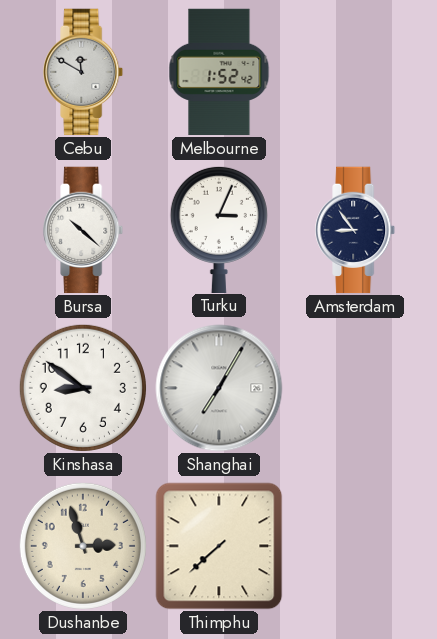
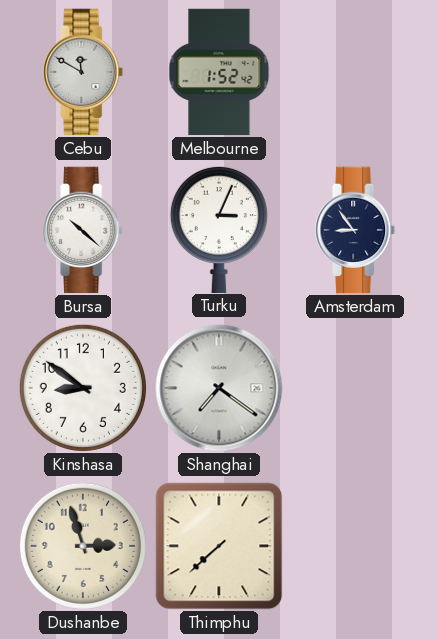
Shanghai: 7:05 -> 7:21 (219, 388)
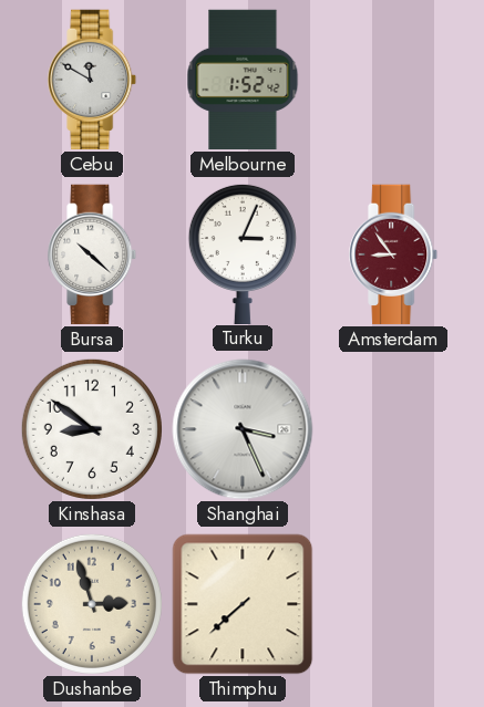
Amsterdam dial: navy -> burgundy (394, 254)
Shanghai: 7:21 -> 3:26 (243, 429)
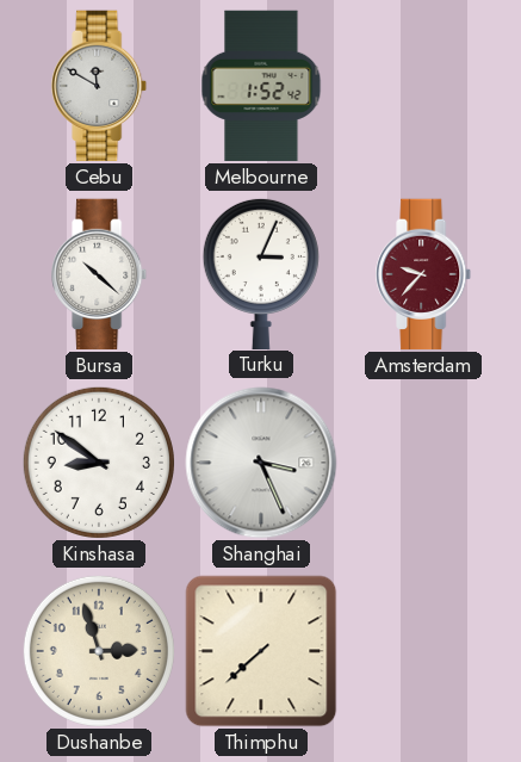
Amsterdam: 8:54 -> 9:37 (424, 274)
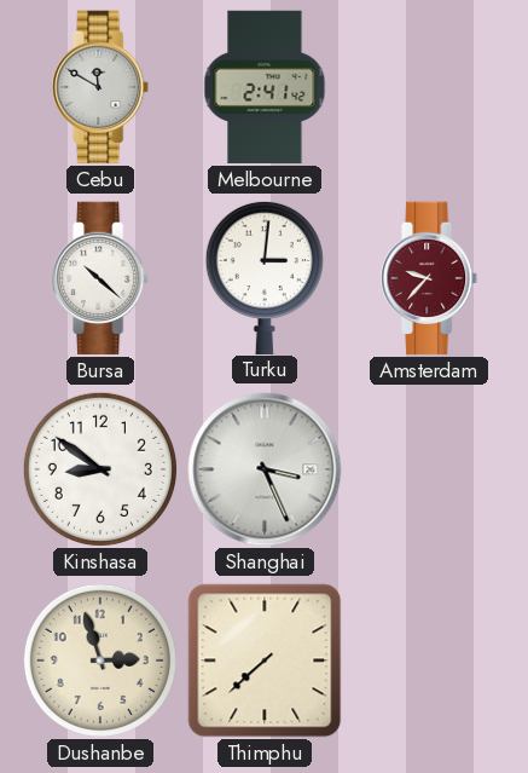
Melbourne: 1:52 -> 2:41 (265, 87)
Turku: 3:04 -> 3:01 (265, 277)
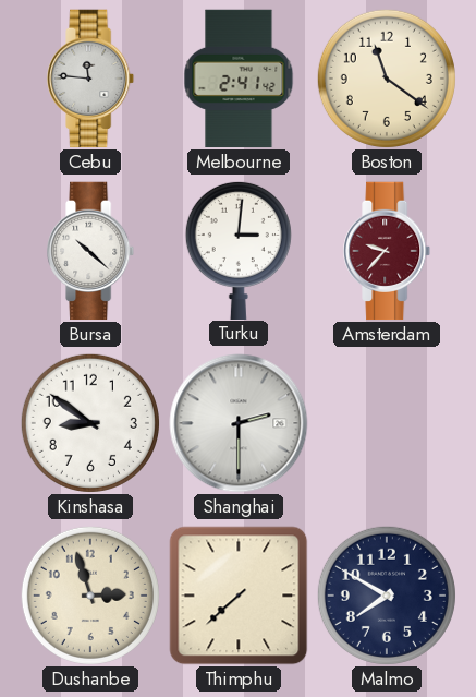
Cebu: 11:50 -> 11:46 (91, 79)
Boston: none -> 11:21 (387, 79)
Shanghai: 3:26 -> 2:30 (239, 423)
Malmo: none -> 7:50 (387, 596)
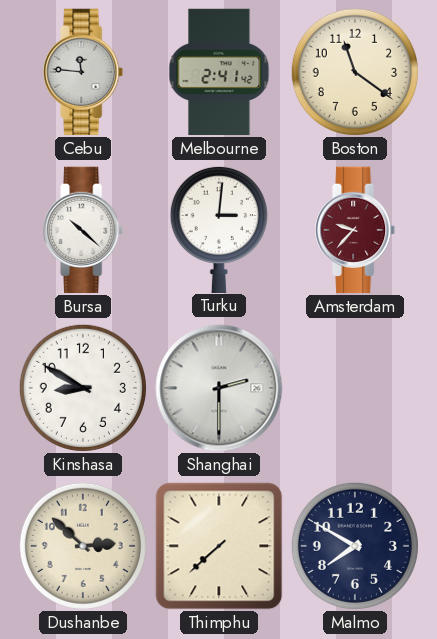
Kinshasa: 8:51 -> 8:50 (83, 388)
Dushanbe: 2:57 -> 2:52 (83, 546)
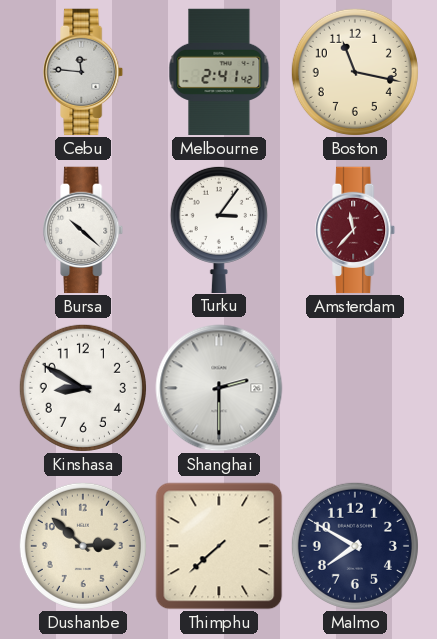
Boston: 11:21 -> 11:17 (355, 72)
Turku: 3:01 -> 3:06 (219, 229)
Amsterdam: 9:37 -> 11:37 (356, 230)
